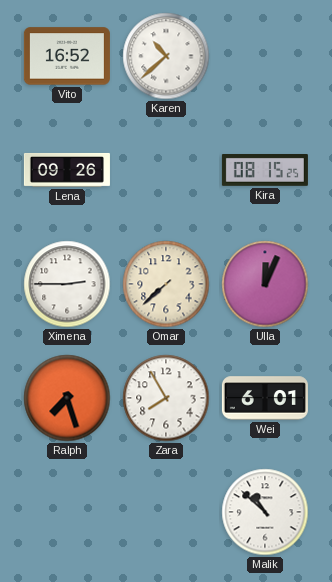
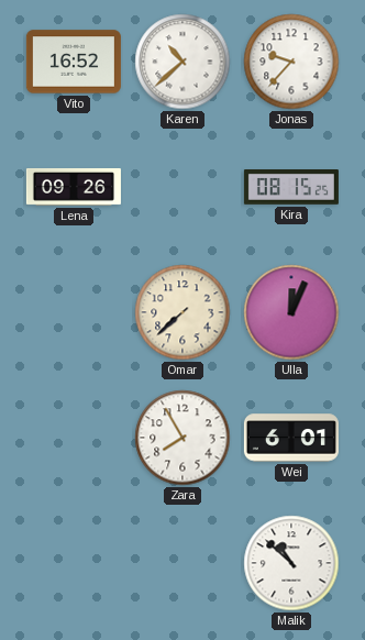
Jonas: none -> 9:37 (291, 62)
Ximena: 2:45 -> none (67, 284)
Ralph: 7:27 -> none (67, 398)
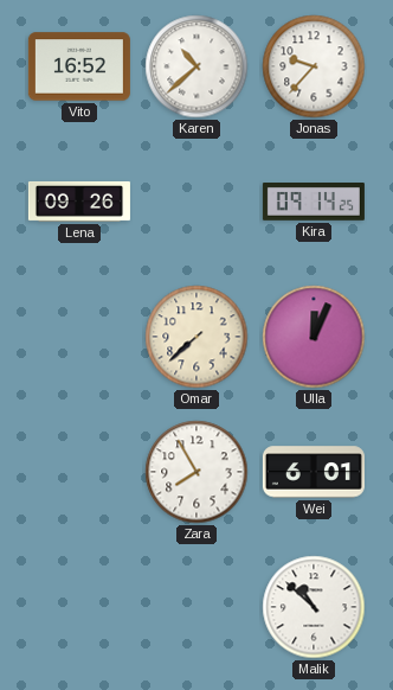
Kira: 08:15 -> 09:14 (314, 203)
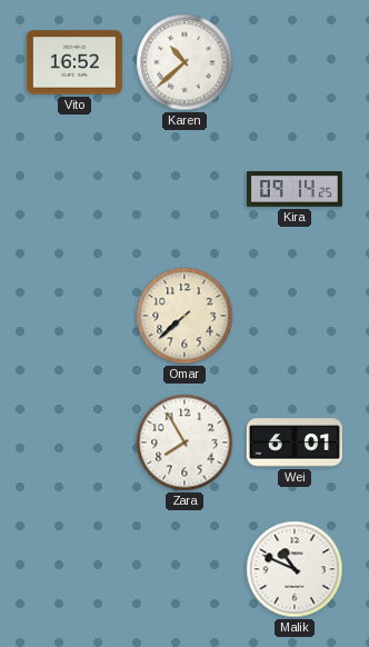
Jonas: 9:37 -> none (314, 66)
Lena: 09:26 -> none (79, 202)
Ulla: 12:04 -> none (314, 337)
Malik: 10:52 -> 10:49 (295, 569)
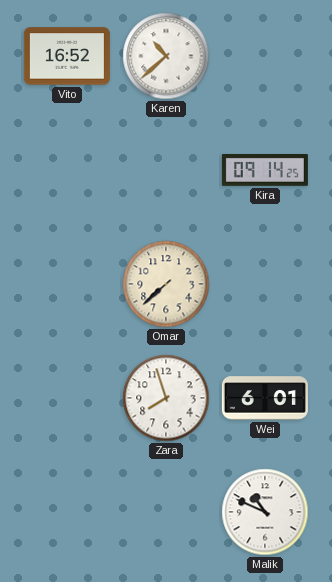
Zara: 7:55 -> 7:57 (166, 398)
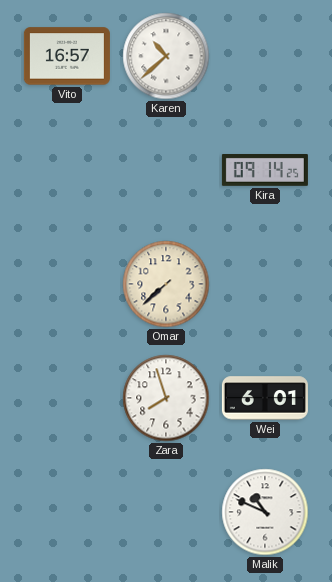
Vito: 16:52 -> 16:57 (67, 56)
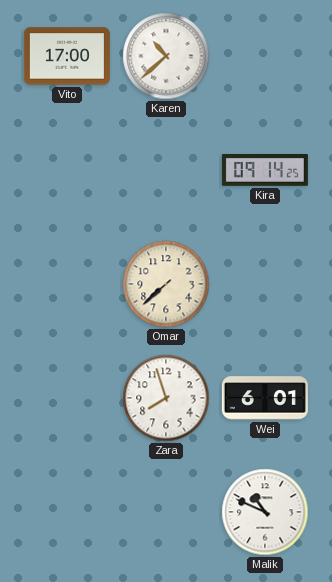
Vito: 16:57 -> 17:00 (67, 56)
